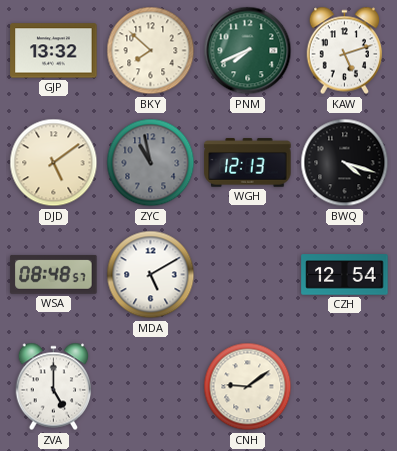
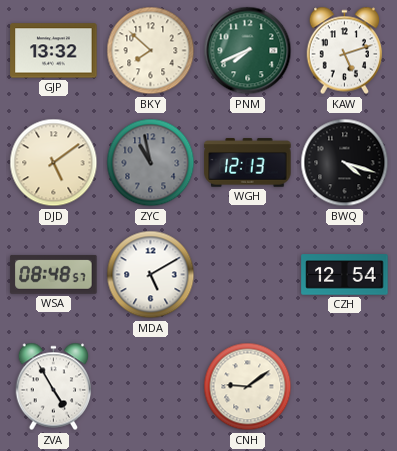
ZVA: 5:00 -> 4:55 (54, 387)
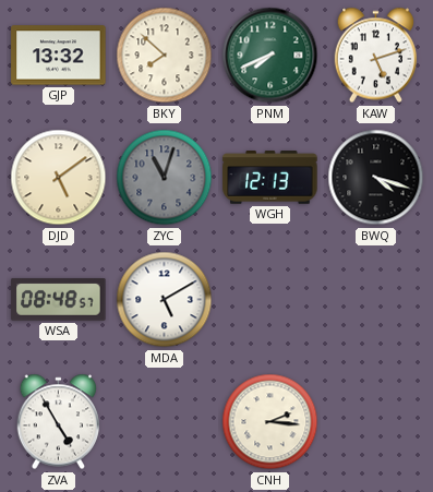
ZYC: 10:58 -> 11:03 (165, 178)
CZH: 12:54 -> none (345, 275)
CNH: 9:09 -> 2:16 (270, 422)
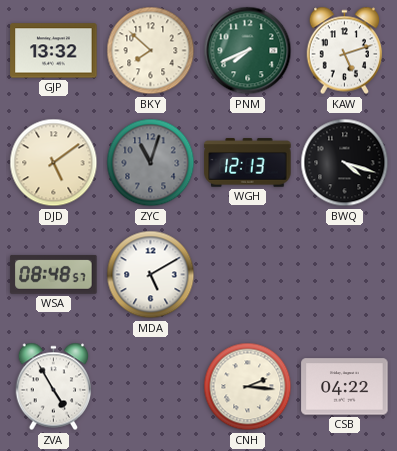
CSB: none -> 04:22 (345, 387)
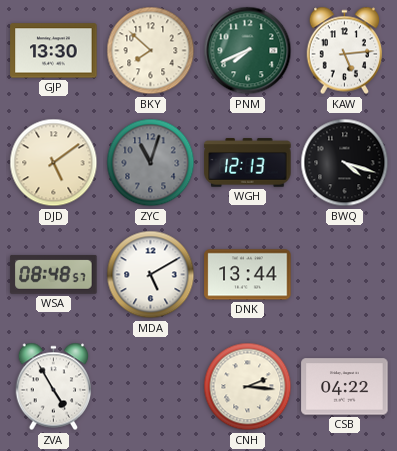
GJP: 13:32 -> 13:30 (54, 51)
KAW: 5:12 -> 5:14 (345, 51)
DNK: none -> 13:44 (248, 275)
